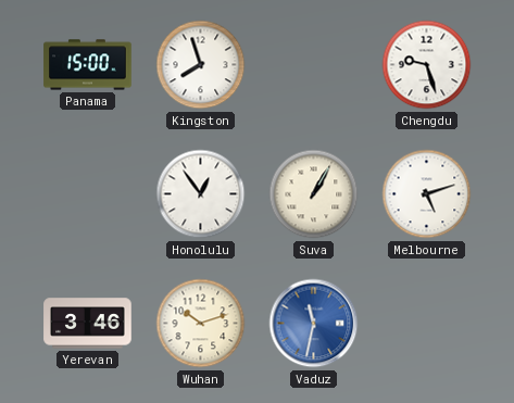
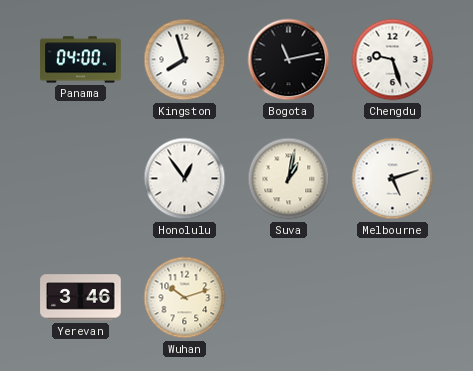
Panama: 15:00 -> 04:00 (81, 60)
Bogota: none -> 11:13 (289, 60)
Suva: 1:05 -> 1:02 (289, 179)
Vaduz: 11:32 -> none (314, 324)
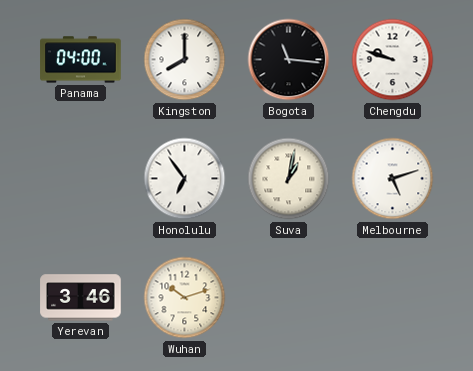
Kingston: 7:57 -> 8:00 (185, 60)
Bogota: 11:13 -> 11:16 (289, 60)
Chengdu: 9:27 -> 9:48 (393, 60)
Honolulu: 12:54 -> 6:54 (185, 179)
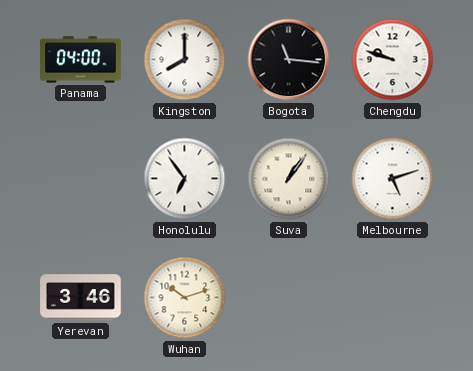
Suva: 1:02 -> 1:06 (289, 179)
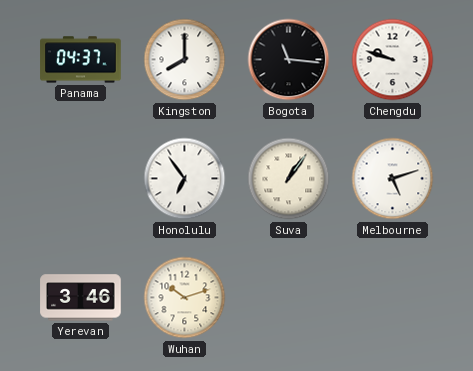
Panama: 04:00 -> 04:37 (81, 60)
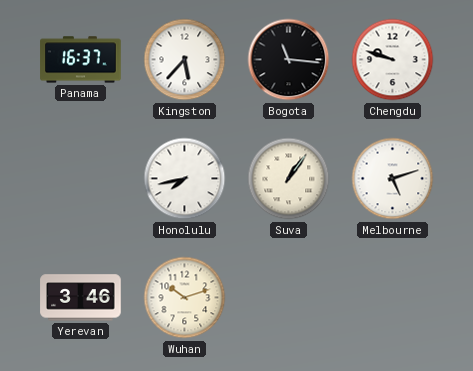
Panama: 04:37 -> 16:37 (81, 60)
Kingston: 8:00 -> 5:37 (185, 60)
Honolulu: 6:54 -> 7:43 (185, 179)
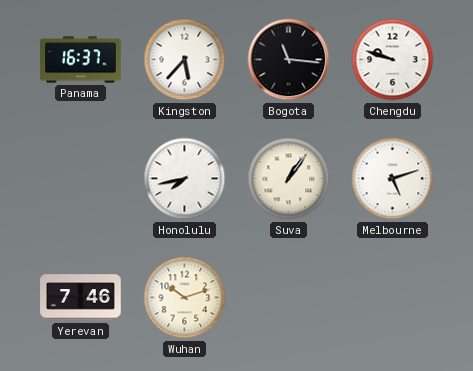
Yerevan: 3:46 -> 7:46 (81, 298)
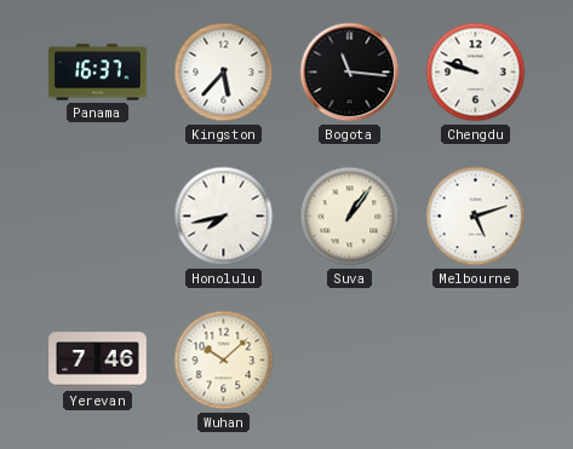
Wuhan: 10:12 -> 10:08 (224, 361)
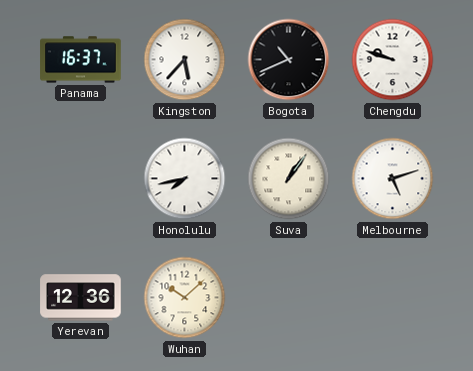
Bogota: 11:16 -> 10:41 (289, 60)
Yerevan: 7:46 -> 12:36 (81, 298)
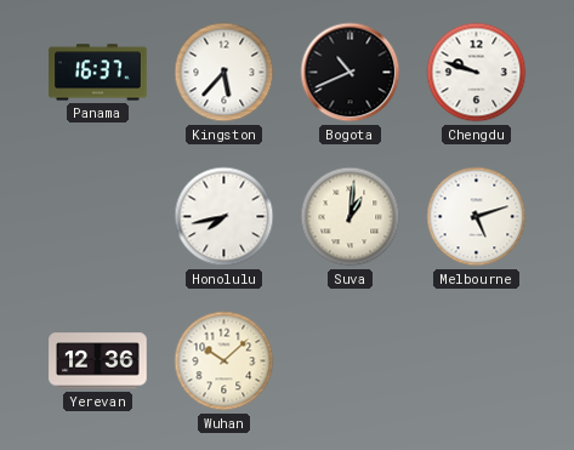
Suva: 1:06 -> 1:01 (351, 217)
